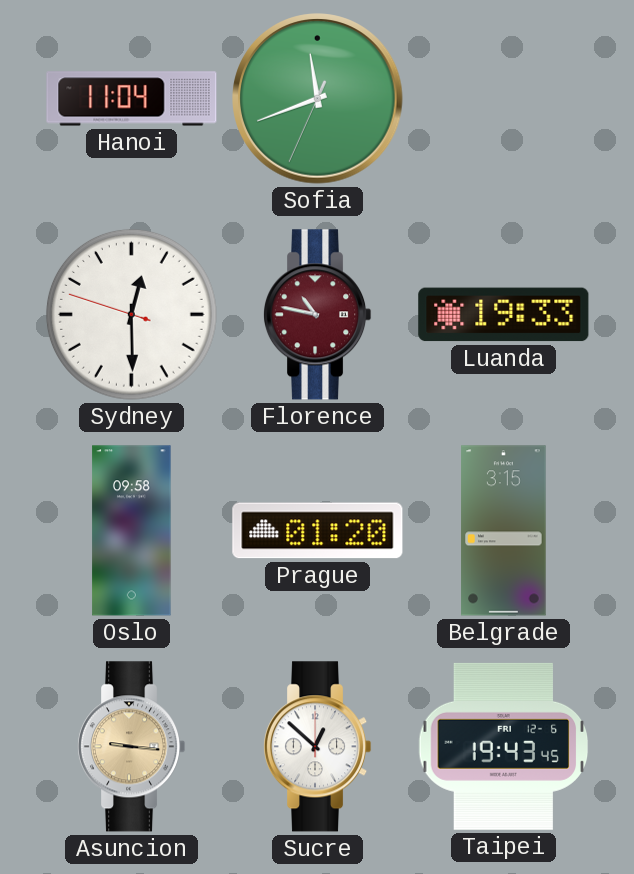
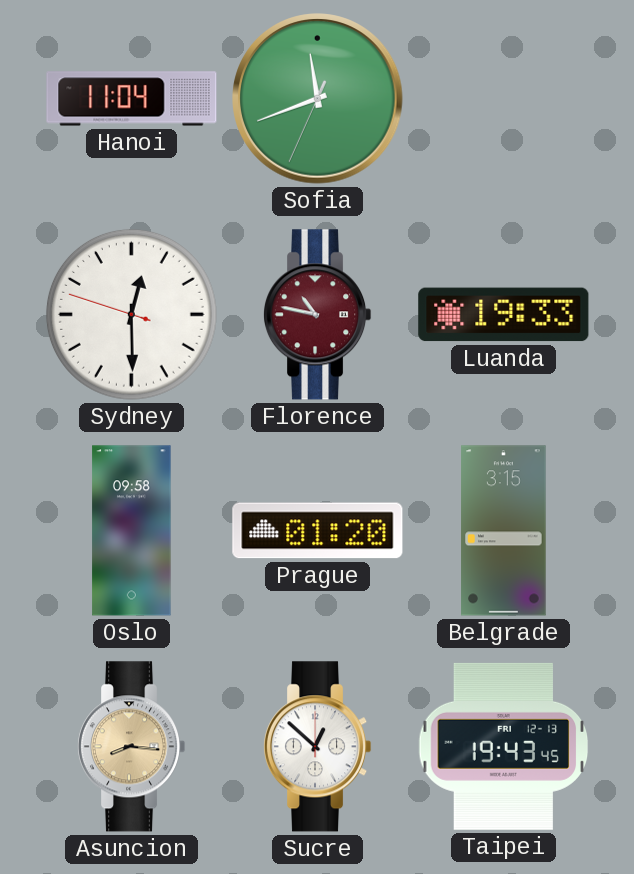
Asuncion: 9:16 -> 8:16 (131, 747)
Taipei date: FRI 12-6 -> FRI 12-13 (504, 746)
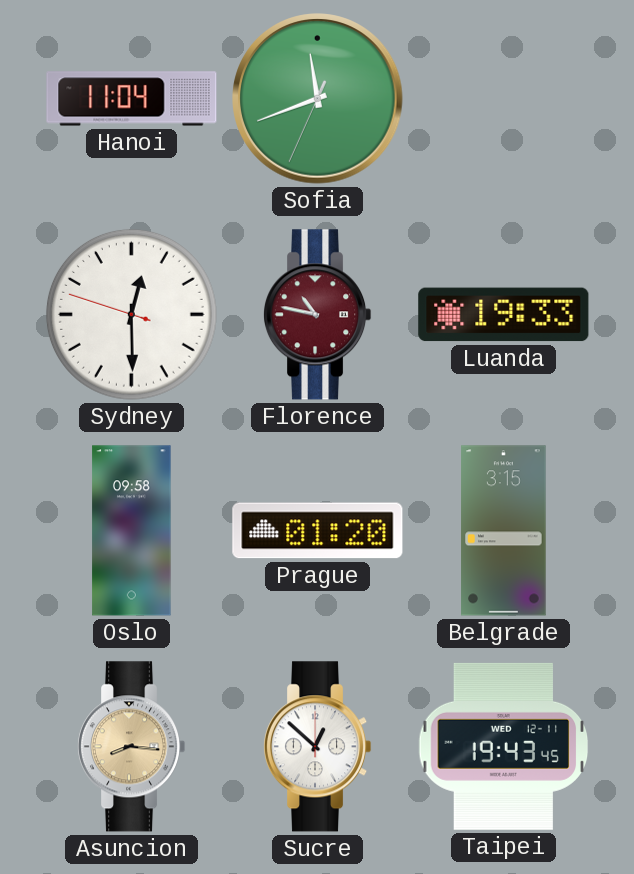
Taipei date: FRI 12-13 -> WED 12-11 (504, 746)
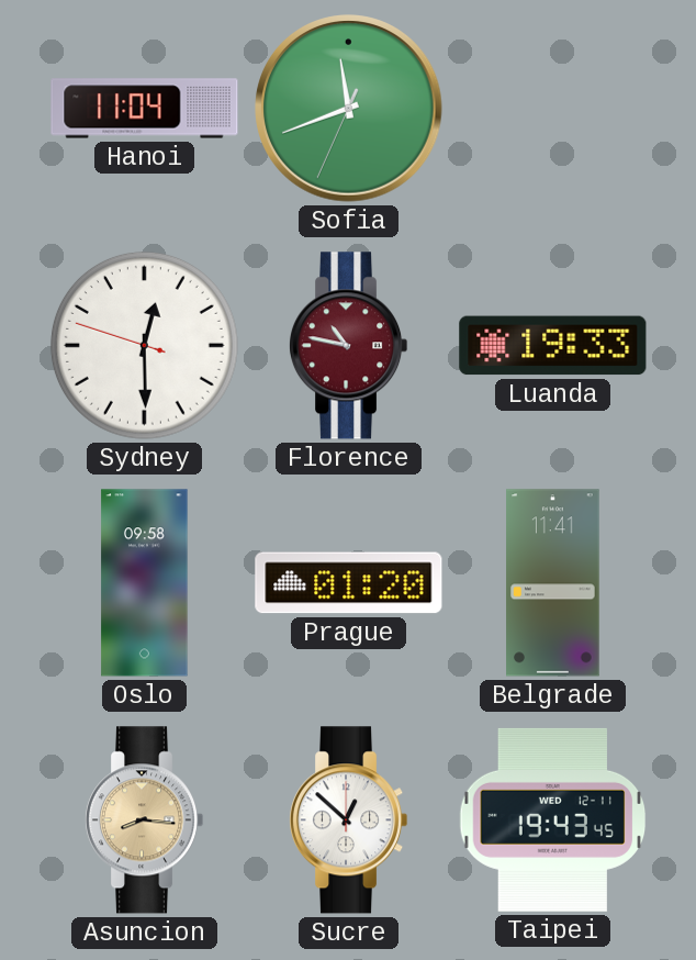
Belgrade: 3:15 -> 11:41 (553, 583)
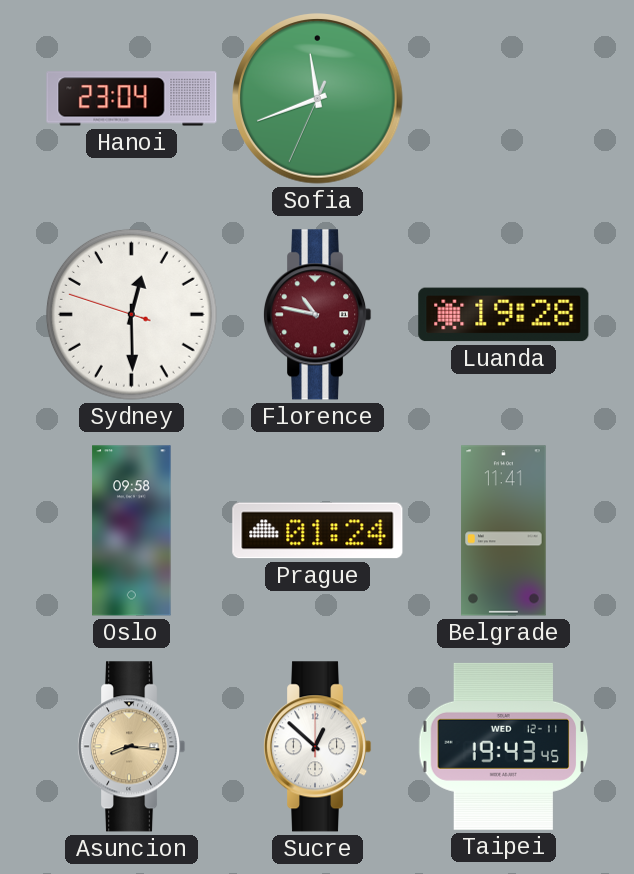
Hanoi: 11:04 -> 23:04 (132, 99)
Luanda: 19:33 -> 19:28 (504, 315)
Prague: 01:20 -> 01:24 (318, 531)
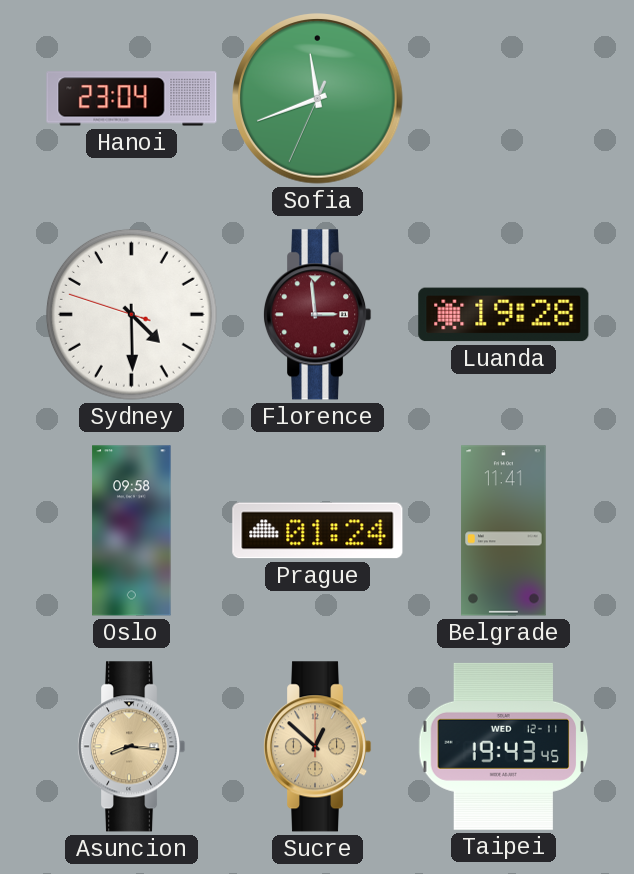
Sydney: 12:29 -> 4:29 (131, 314)
Florence: 10:47 -> 2:59 (317, 315)
Sucre dial: white -> champagne (317, 747)
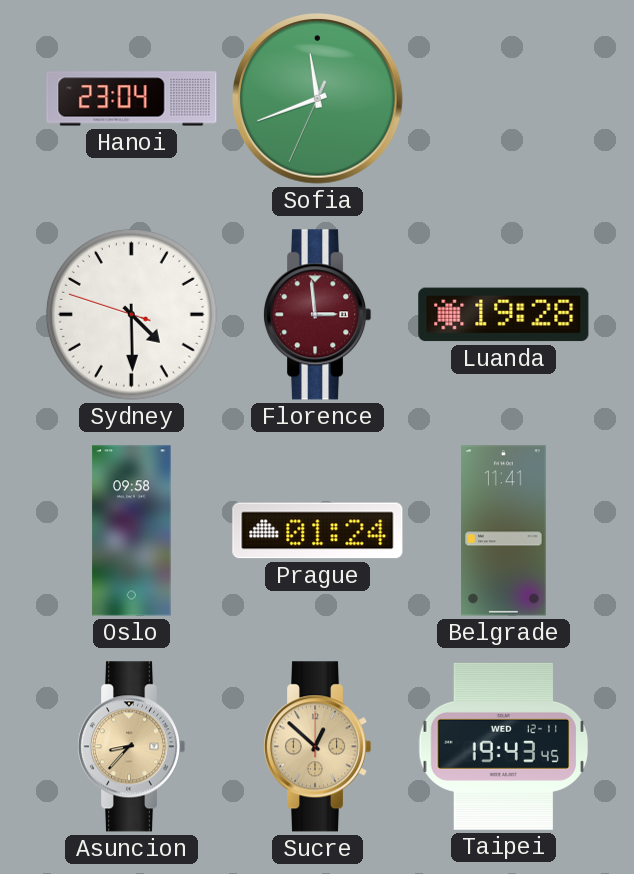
Asuncion: 8:16 -> 8:37 (131, 747)
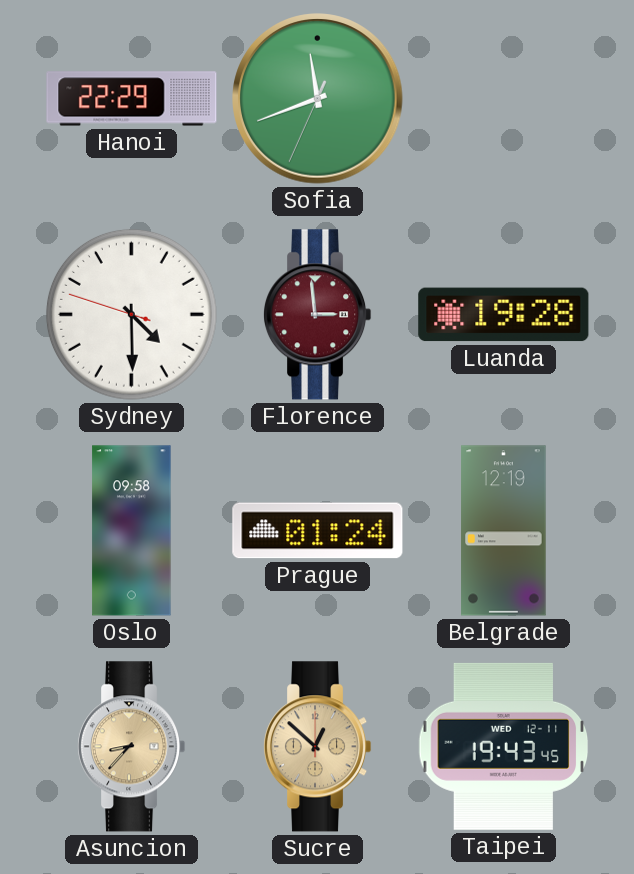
Hanoi: 23:04 -> 22:29 (132, 99)
Belgrade: 11:41 -> 12:19 (504, 531)
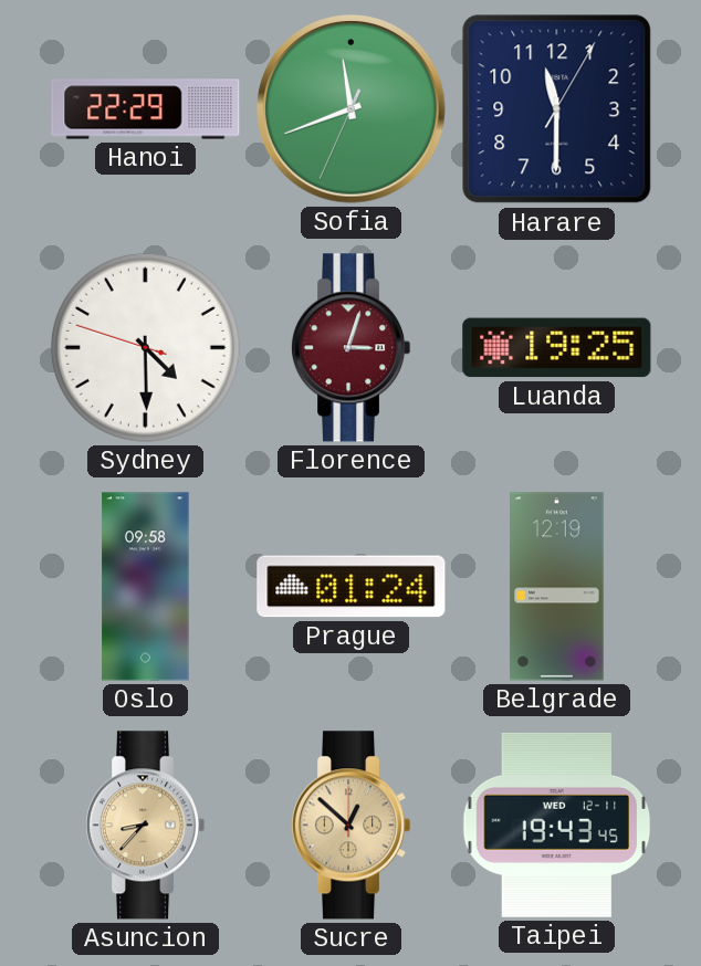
Harare: none -> 11:30 (557, 109)
Florence: 2:59 -> 3:03 (350, 348)
Luanda: 19:28 -> 19:25 (557, 348)
